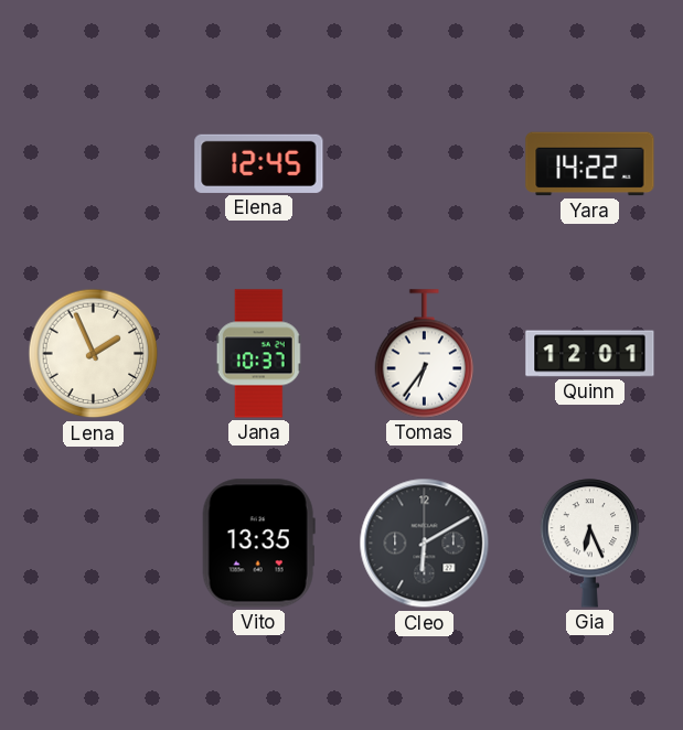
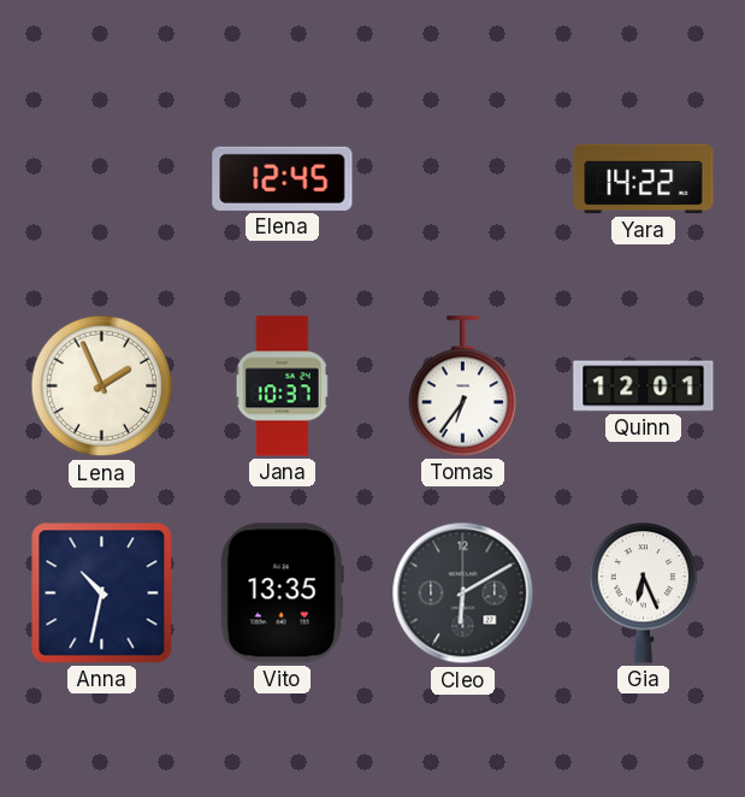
Anna: none -> 10:32 (102, 594)
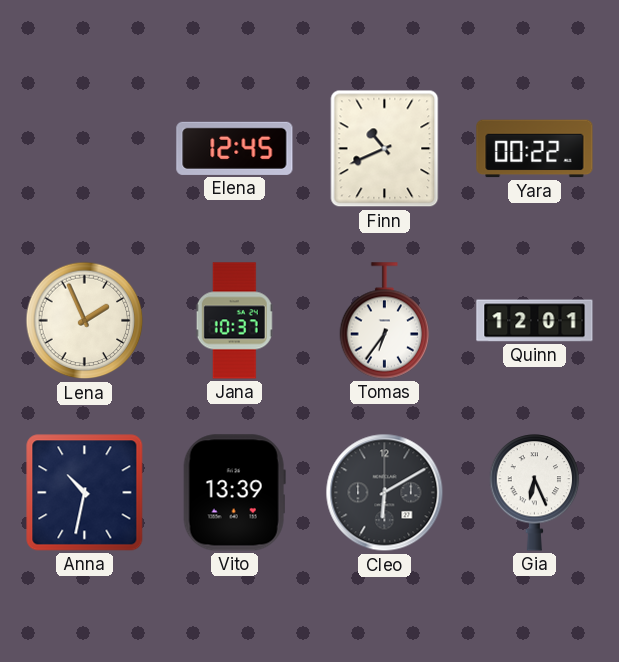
Finn: none -> 10:41 (385, 149)
Yara: 14:22 -> 00:22 (535, 149)
Vito: 13:35 -> 13:39 (234, 493)
